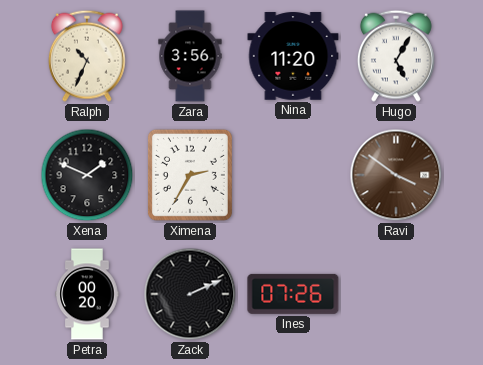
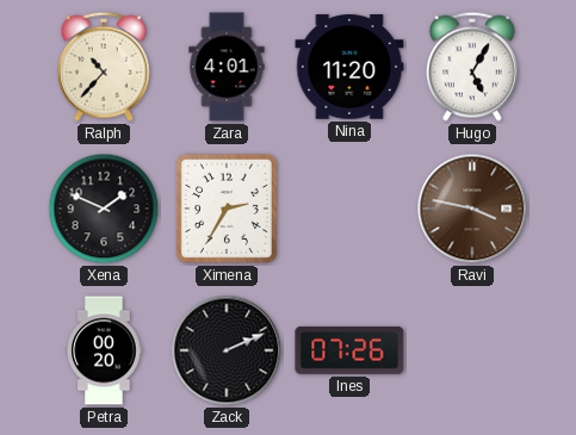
Ralph: 10:34 -> 10:37 (104, 67)
Zara: 3:56 -> 4:01 (227, 67)
Ravi: 3:51 -> 3:47 (472, 209)
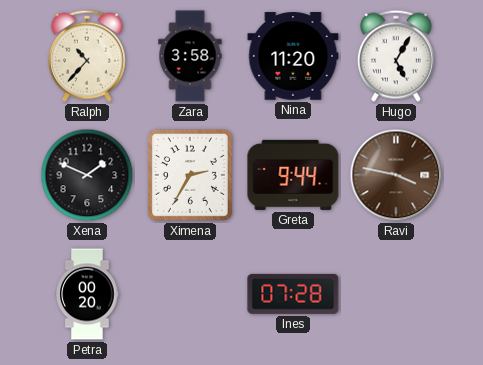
Zara: 4:01 -> 3:58 (190, 56)
Greta: none -> 9:44 (293, 175)
Zack: 2:11 -> none (227, 350)
Ines: 07:26 -> 07:28 (293, 294)
